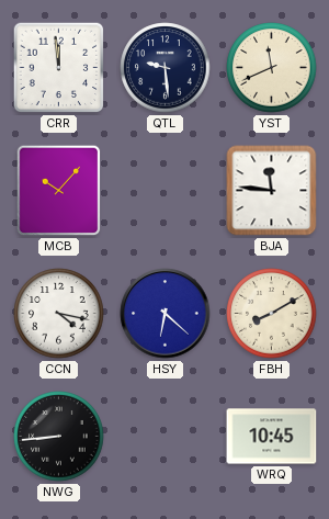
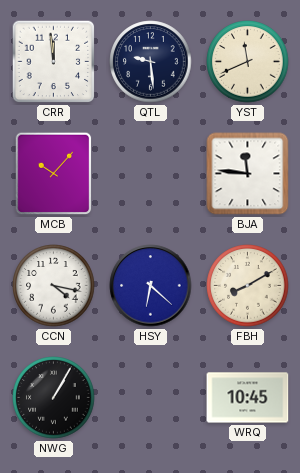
NWG: 8:44 -> 1:05 (54, 398)
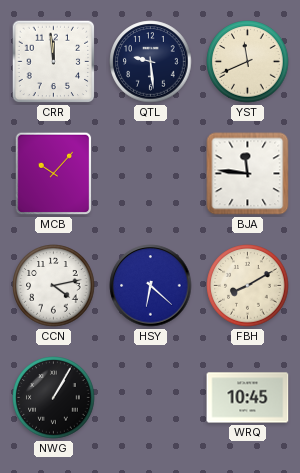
CCN: 4:17 -> 4:13 (54, 286)
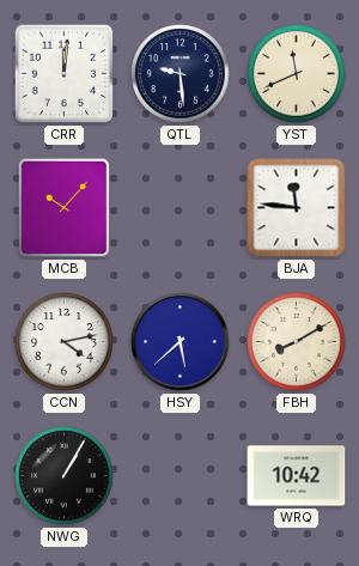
CRR: 11:59 -> 12:01 (65, 74)
HSY: 6:22 -> 5:38 (181, 342)
WRQ: 10:45 -> 10:42 (297, 476)
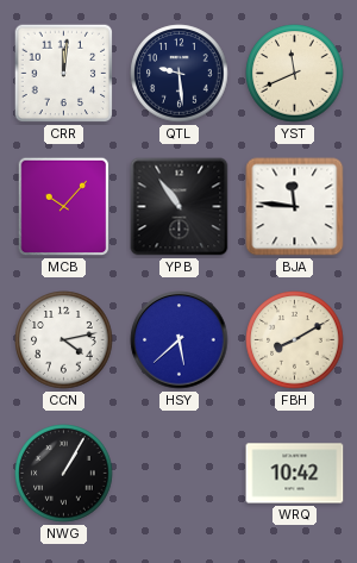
YPB: none -> 10:54 (180, 207)
